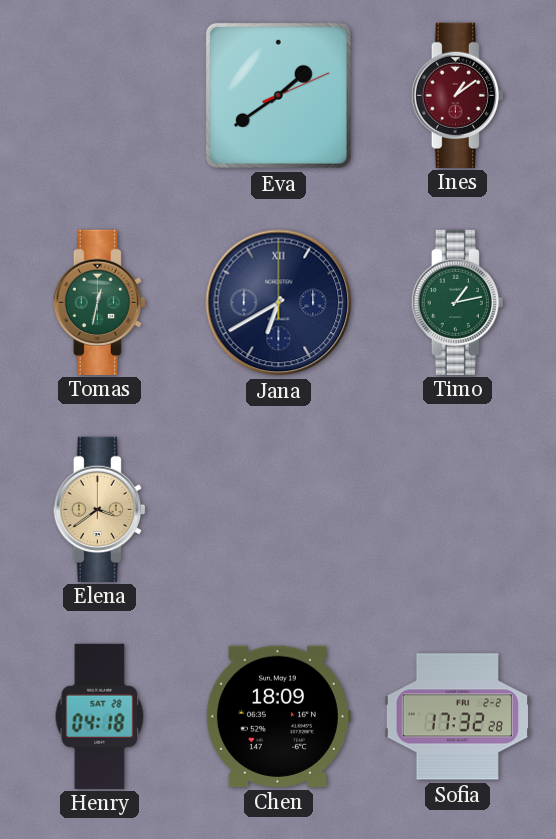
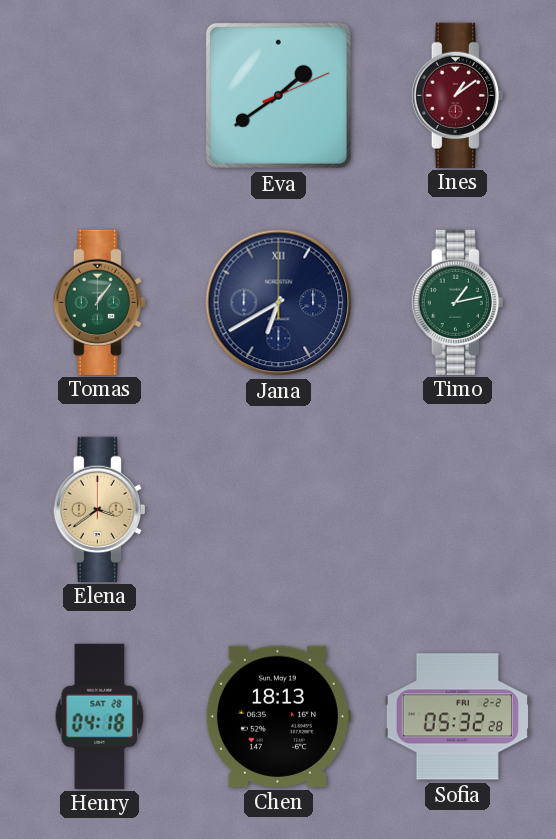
Tomas: 12:32 -> 1:06 (99, 302)
Chen: 18:09 -> 18:13 (278, 716)
Sofia: 17:32 -> 05:32 (457, 717)
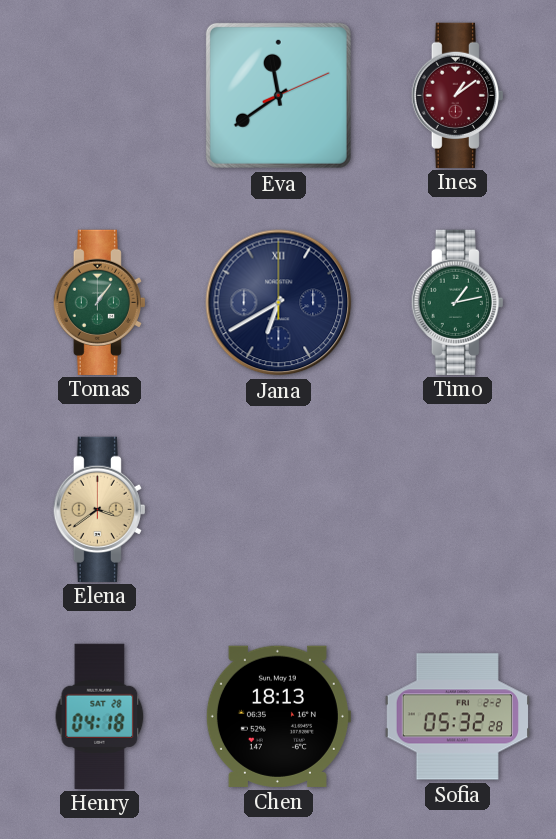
Eva: 1:39 -> 11:39 (278, 95)
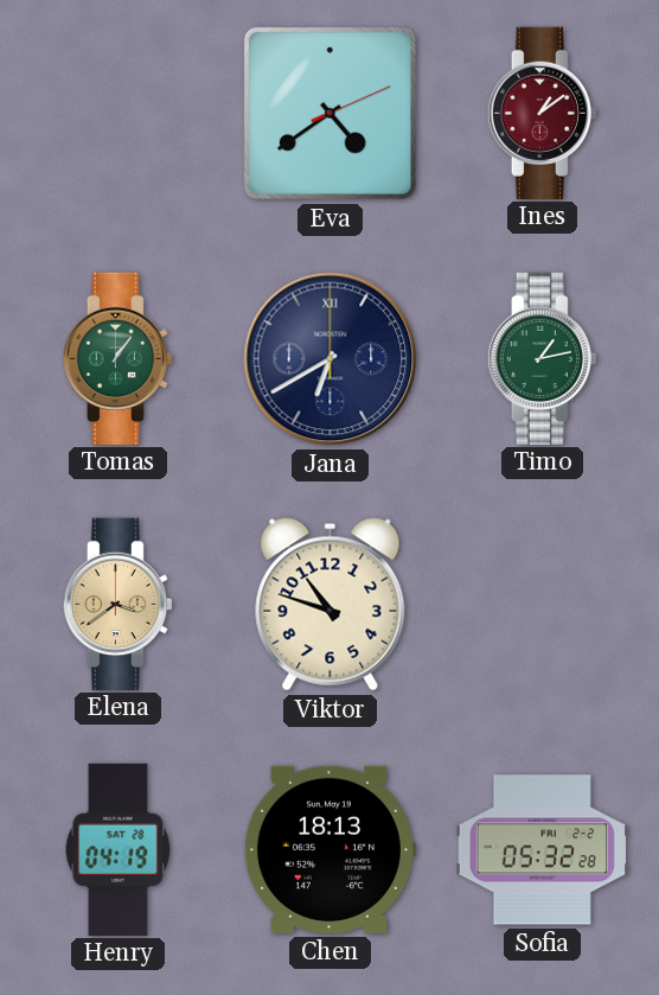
Eva: 11:39 -> 4:39 (329, 113)
Viktor: none -> 10:48 (331, 605)
Henry: 04:18 -> 04:19 (119, 849)
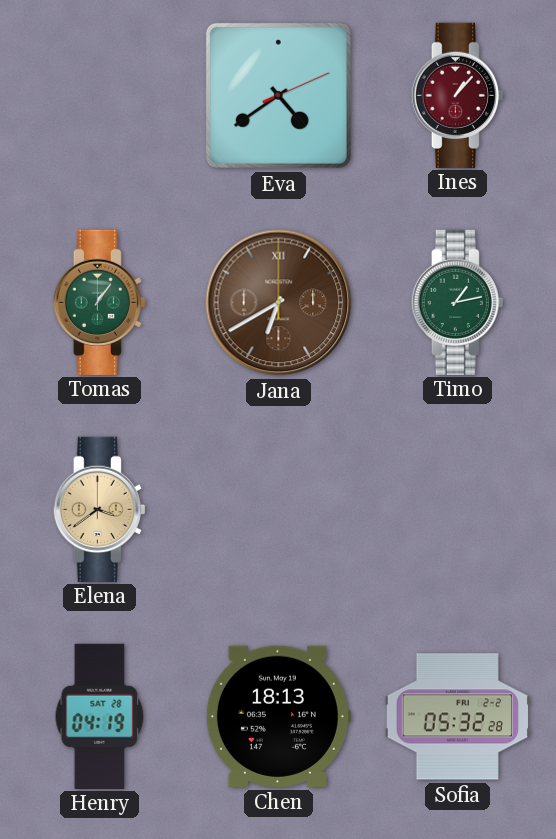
Ines: 1:09 -> 1:07 (457, 95)
Jana dial: navy -> brown (279, 303)
Viktor: 10:48 -> none (331, 605)
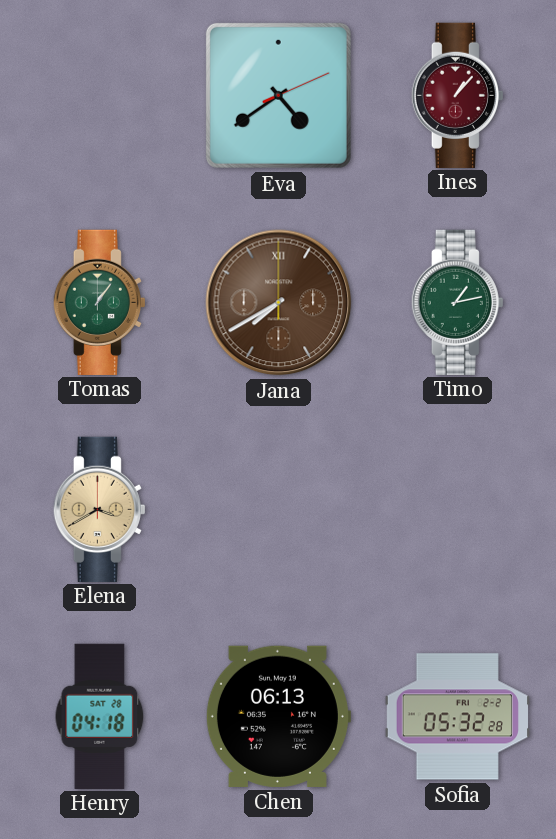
Jana: 6:40 -> 7:40 (279, 303)
Elena: 3:39 -> 3:40 (99, 509)
Henry: 04:19 -> 04:18 (100, 716)
Chen: 18:13 -> 06:13 (278, 716)
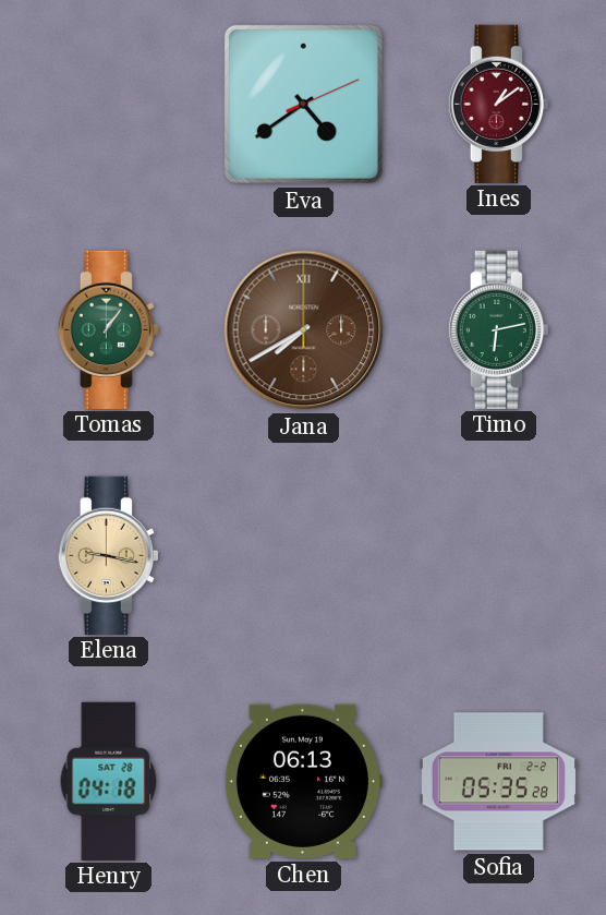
Ines: 1:07 -> 1:09 (498, 104)
Timo: 1:13 -> 6:13 (498, 329)
Elena: 3:40 -> 9:17 (108, 555)
Sofia: 05:32 -> 05:35 (498, 782)
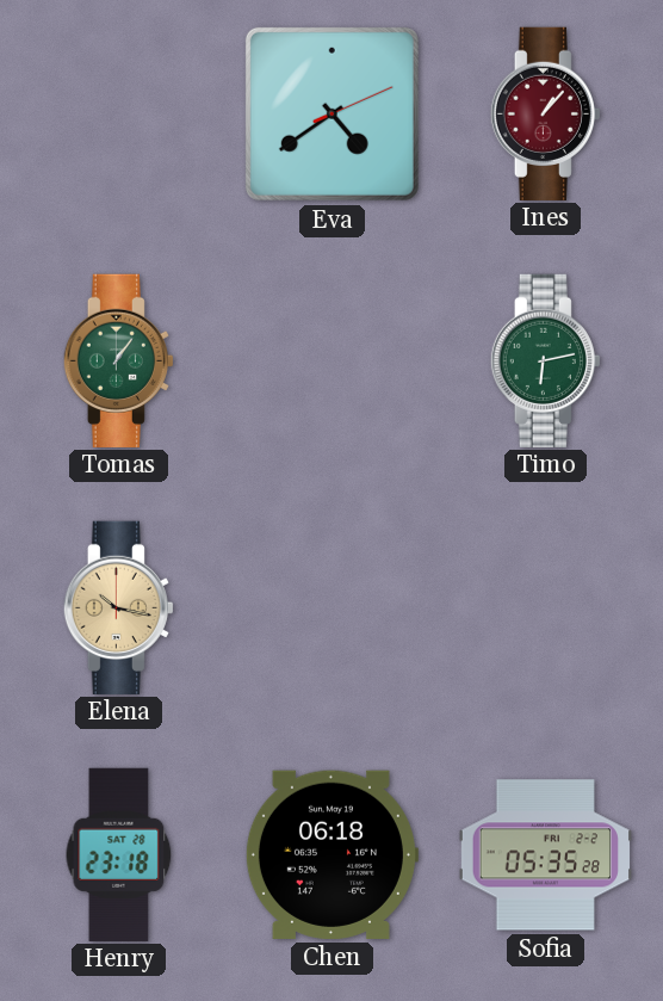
Ines: 1:09 -> 1:07 (545, 113)
Jana: 7:40 -> none (304, 330)
Elena: 9:17 -> 10:17 (118, 607)
Henry: 04:18 -> 23:18 (119, 854)
Chen: 06:13 -> 06:18 (331, 854)
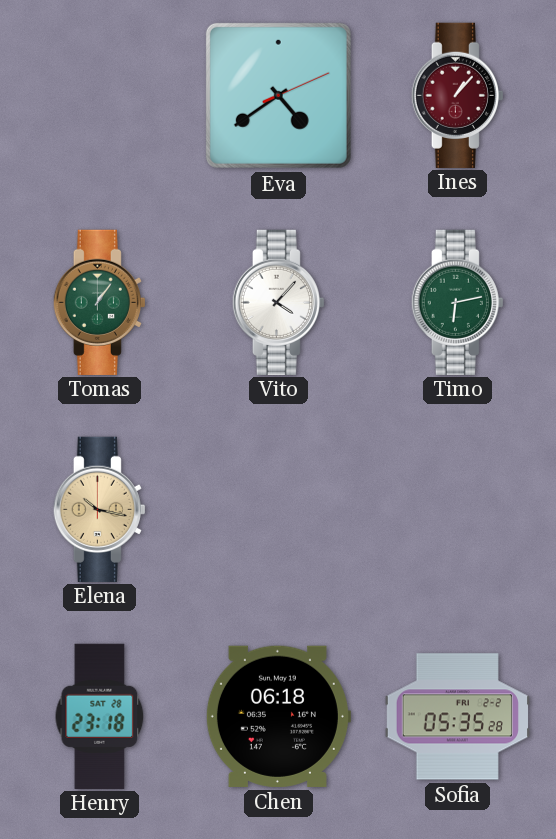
Vito: none -> 4:07 (278, 302)
